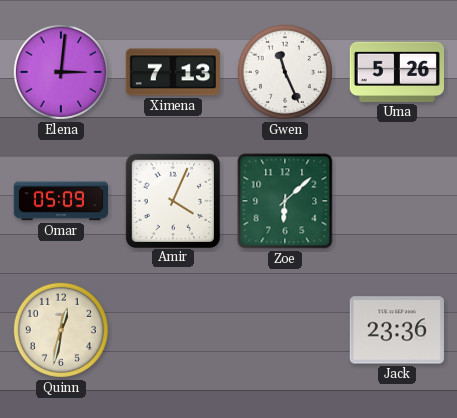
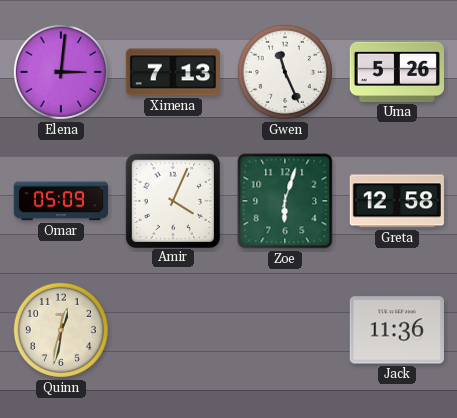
Zoe: 6:08 -> 6:03 (285, 201)
Greta: none -> 12:58 (396, 201)
Jack: 23:36 -> 11:36 (397, 330)
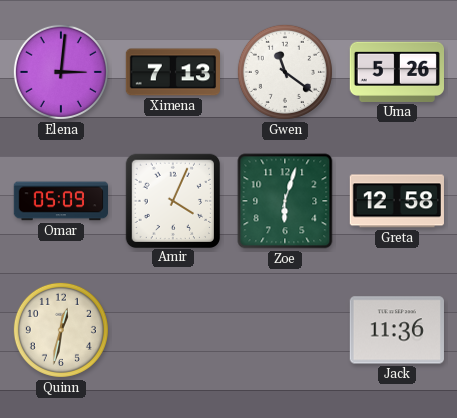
Gwen: 11:26 -> 11:21 (285, 72)
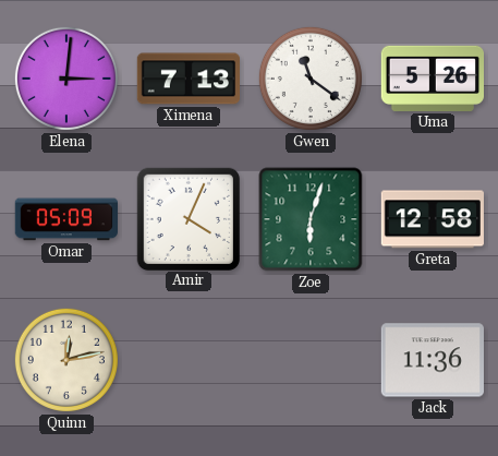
Quinn: 12:32 -> 12:13 (66, 360)
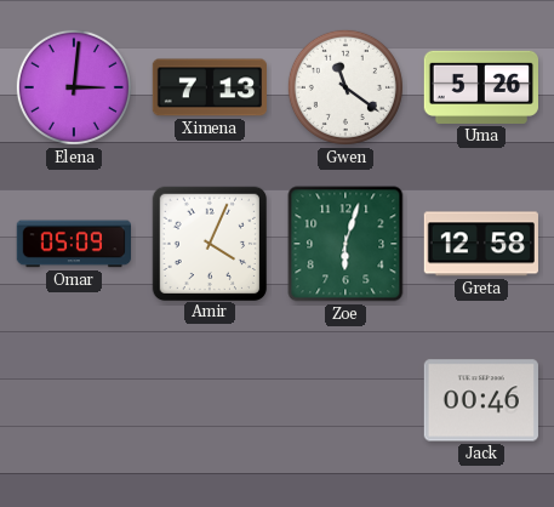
Quinn: 12:13 -> none (66, 360)
Jack: 11:36 -> 00:46 (481, 400)
